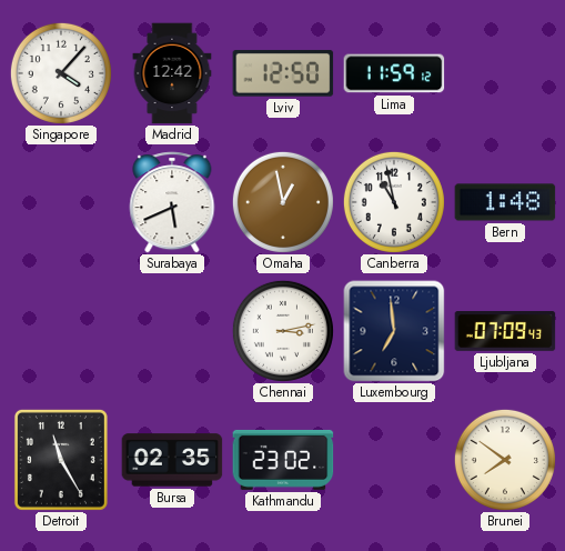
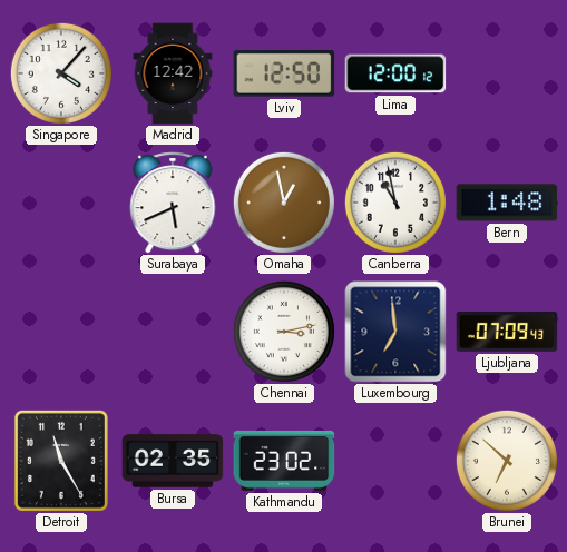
Lima: 11:59 -> 12:00 (395, 73)
Brunei: 7:51 -> 6:52 (507, 461)
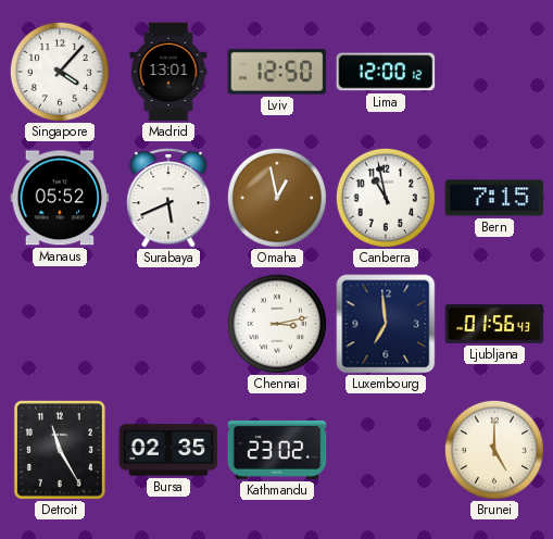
Madrid: 12:42 -> 13:01 (168, 72)
Manaus: none -> 05:52 (60, 198)
Bern: 1:48 -> 7:15 (494, 198)
Ljubljana: 07:09 -> 01:56 (494, 325)
Brunei: 6:52 -> 5:00 (494, 450)
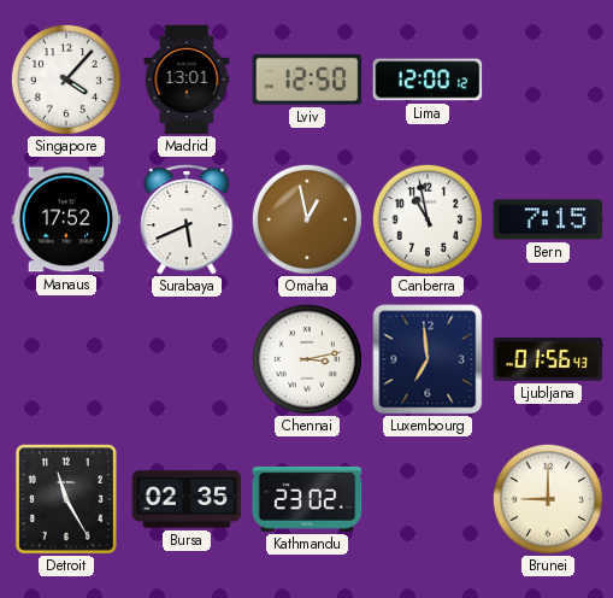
Manaus: 05:52 -> 17:52 (66, 219)
Brunei: 5:00 -> 9:00 (548, 499)
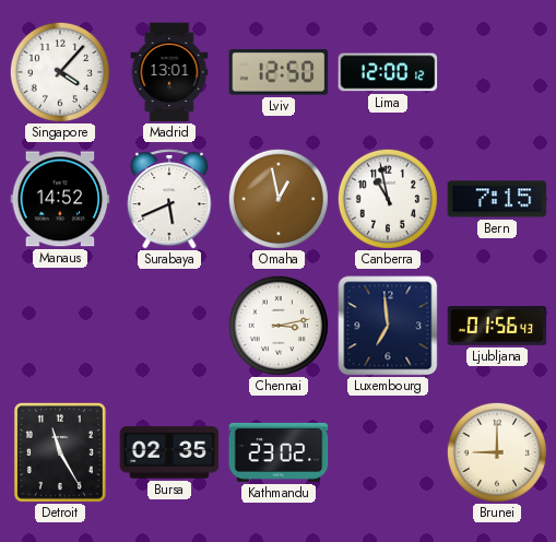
Manaus: 17:52 -> 14:52 (60, 199)
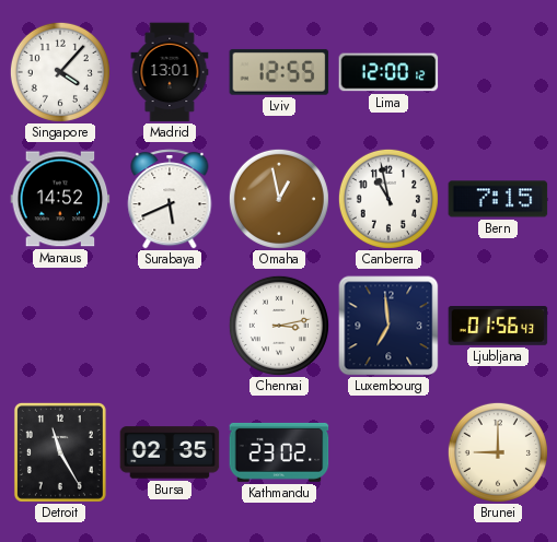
Lviv: 12:50 -> 12:55 (279, 72)
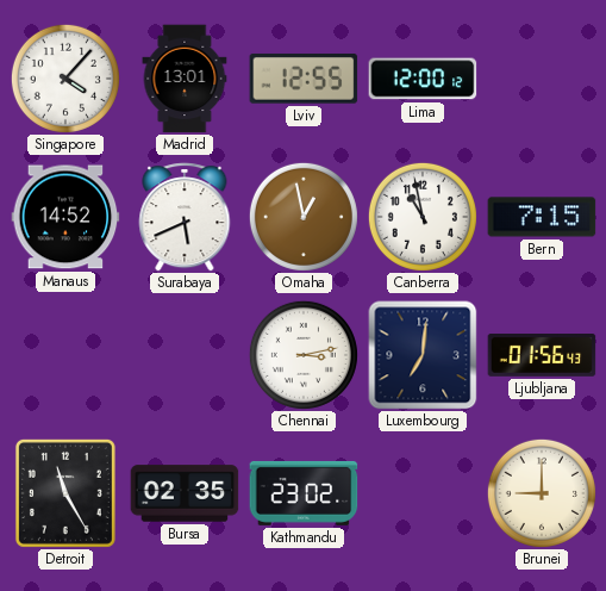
Luxembourg: 6:59 -> 7:01 (423, 355)
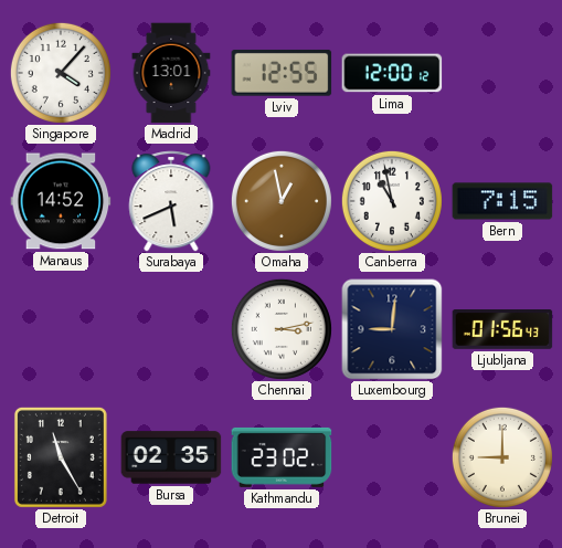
Luxembourg: 7:01 -> 9:01 (392, 329)
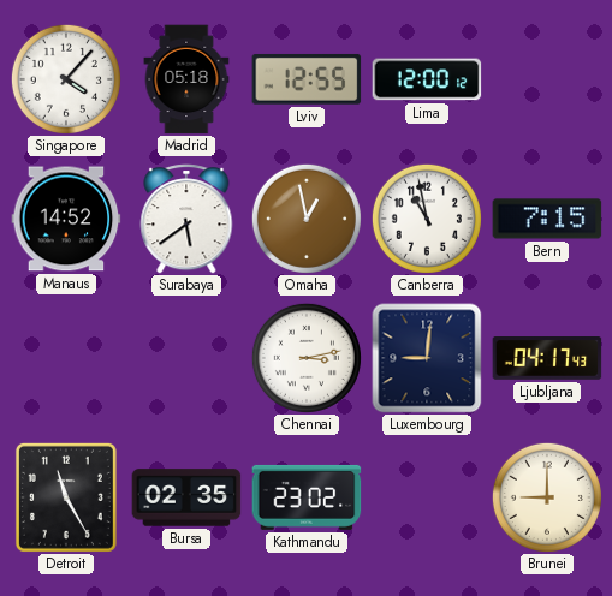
Madrid: 13:01 -> 05:18 (186, 79)
Surabaya: 5:41 -> 5:39 (186, 219)
Ljubljana: 01:56 -> 04:17 (547, 359)
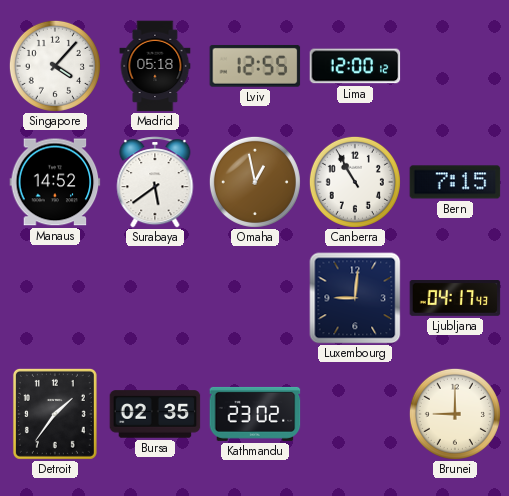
Canberra: 10:58 -> 10:55 (355, 182)
Chennai: 3:13 -> none (307, 358)
Detroit: 11:25 -> 1:36 (55, 414)
